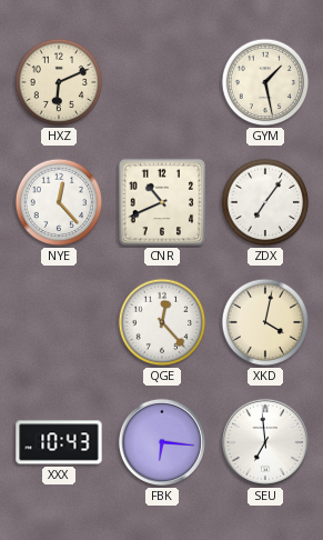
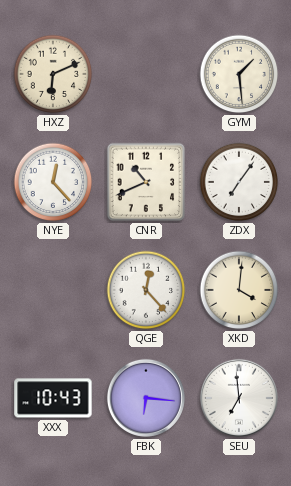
GYM: 1:28 -> 1:29 (239, 74)
XKD: 4:02 -> 4:01 (239, 290)
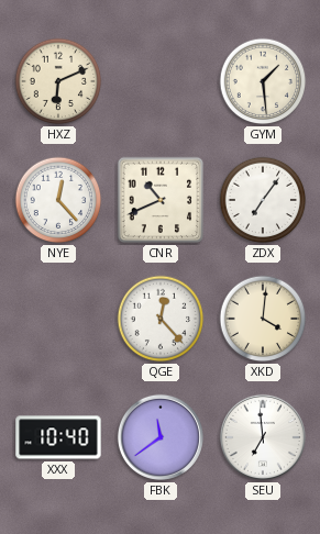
XXX: 10:43 -> 10:40 (58, 437)
FBK: 6:16 -> 11:39 (161, 437)
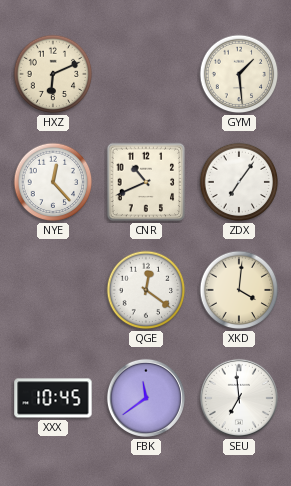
QGE: 12:23 -> 12:21 (146, 290)
XXX: 10:40 -> 10:45 (53, 398)
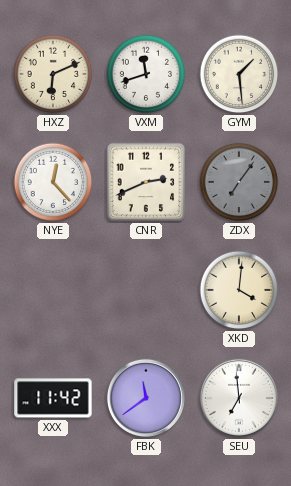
VXM: none -> 11:42 (146, 74)
CNR: 10:41 -> 2:41 (146, 182)
ZDX dial: white -> grey (239, 182)
QGE: 12:21 -> none (146, 290)
XXX: 10:45 -> 11:42 (53, 398)
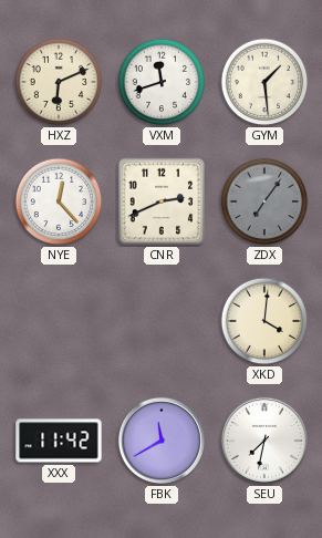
FBK: 11:39 -> 11:40 (162, 441)
SEU: 6:59 -> 7:32 (264, 441)
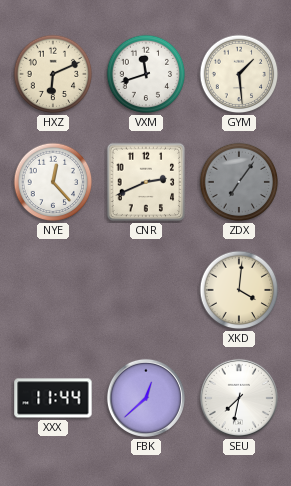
XXX: 11:42 -> 11:44 (53, 398)
FBK: 11:40 -> 12:38 (146, 398)
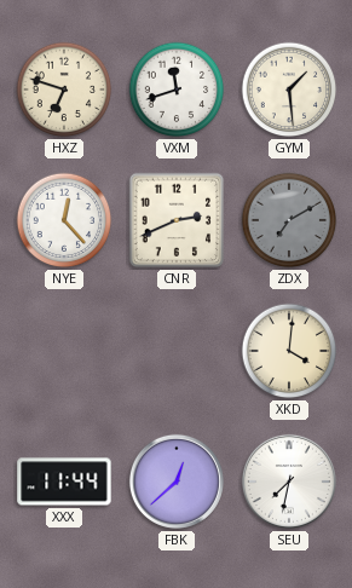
HXZ: 6:11 -> 6:48 (64, 90)
ZDX: 7:06 -> 7:10 (289, 220)
